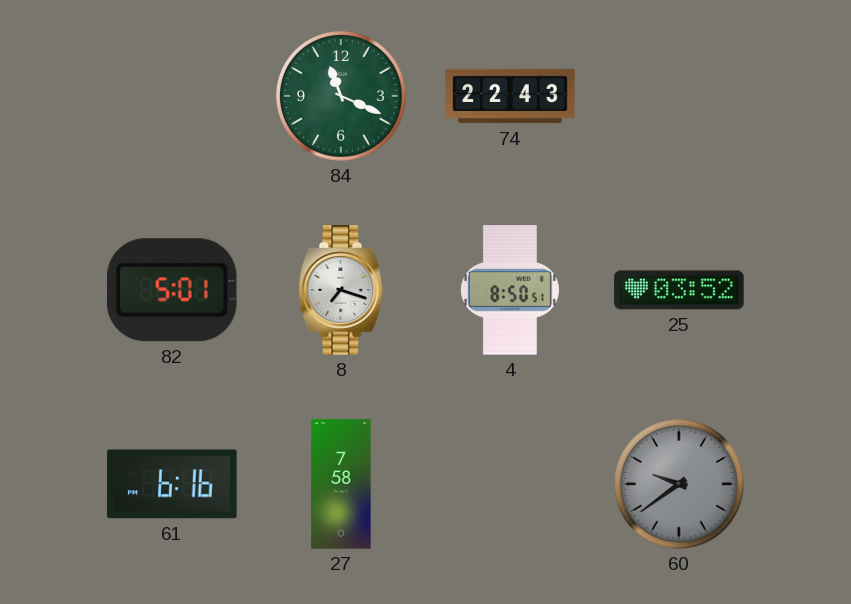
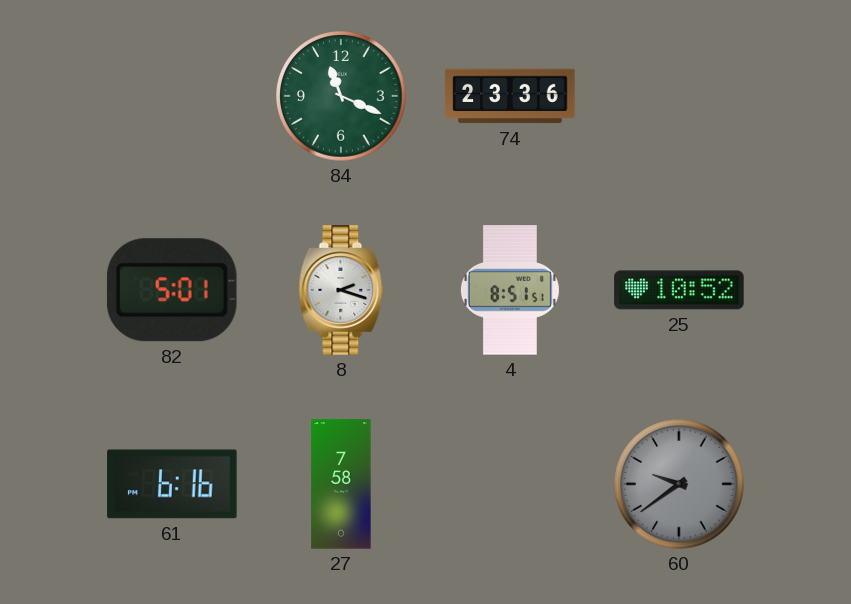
74: 22:43 -> 23:36 (510, 96)
8: 7:18 -> 2:18 (341, 290)
4: 8:50 -> 8:51 (510, 290)
25: 03:52 -> 10:52 (679, 290)
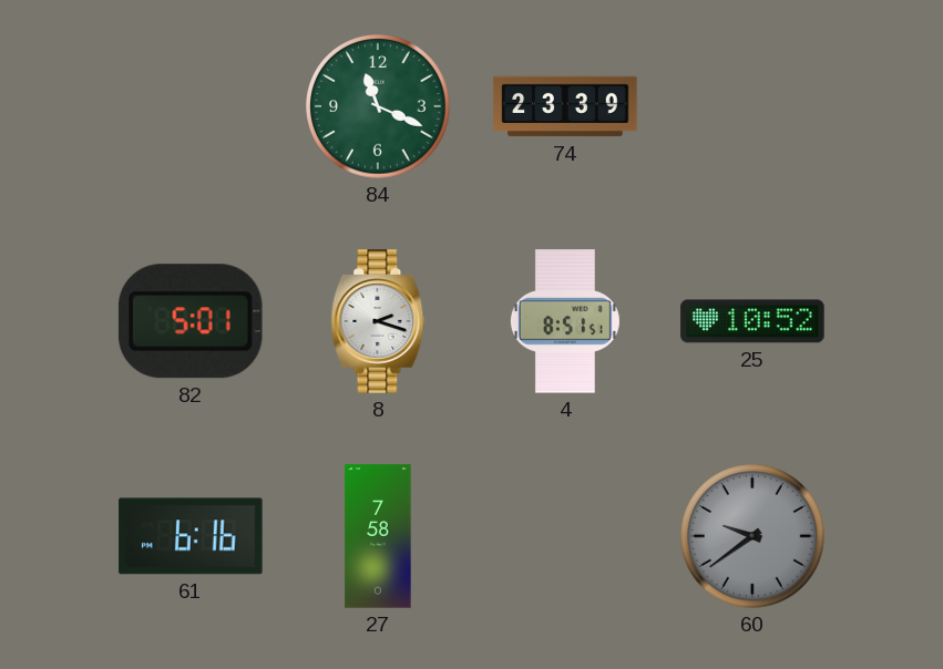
74: 23:36 -> 23:39 (565, 106)
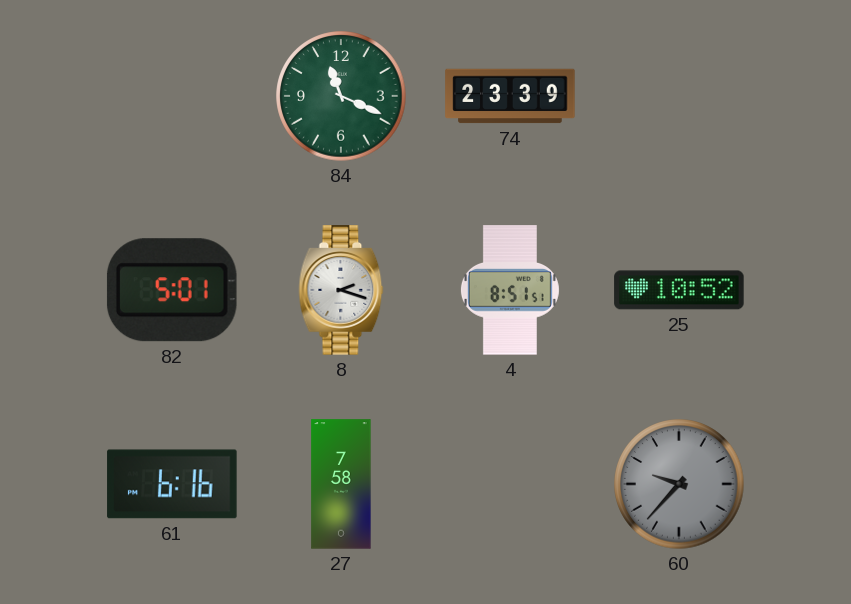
60: 9:39 -> 9:37 (679, 484)
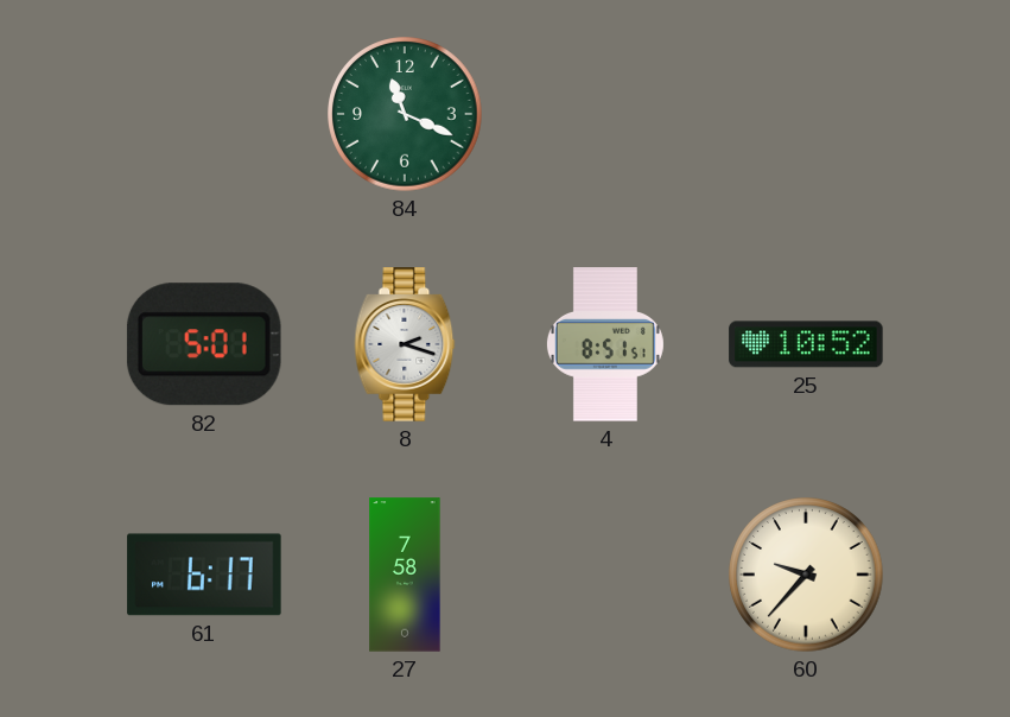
74: 23:39 -> none (510, 96)
61: 6:16 -> 6:17 (204, 575)
60 dial: grey -> cream (806, 575)
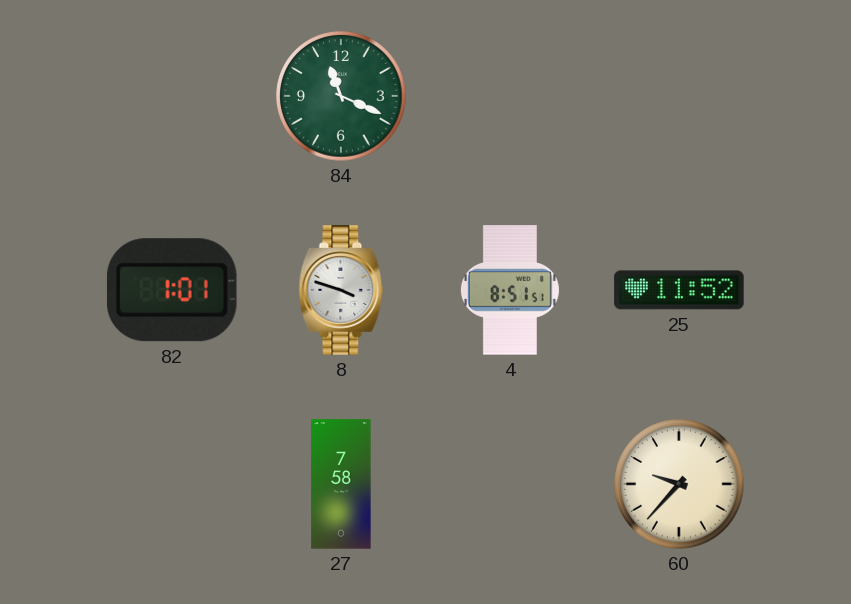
82: 5:01 -> 1:01 (172, 290)
8: 2:18 -> 3:48 (341, 290)
25: 10:52 -> 11:52 (679, 290)
61: 6:17 -> none (204, 575)
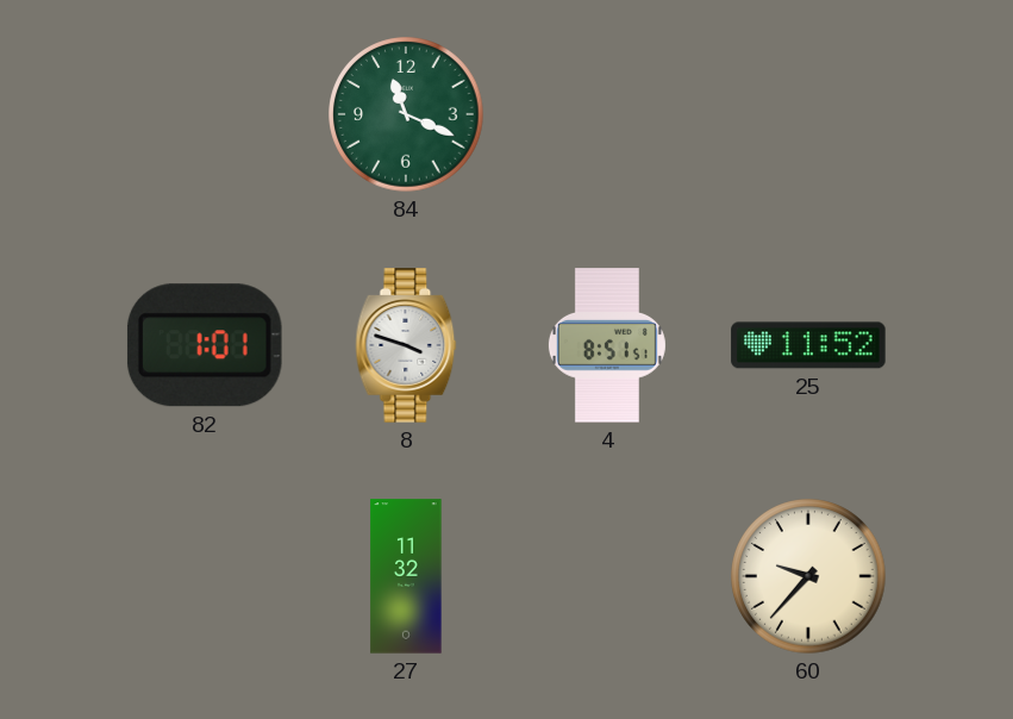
27: 7:58 -> 11:32 (406, 576)
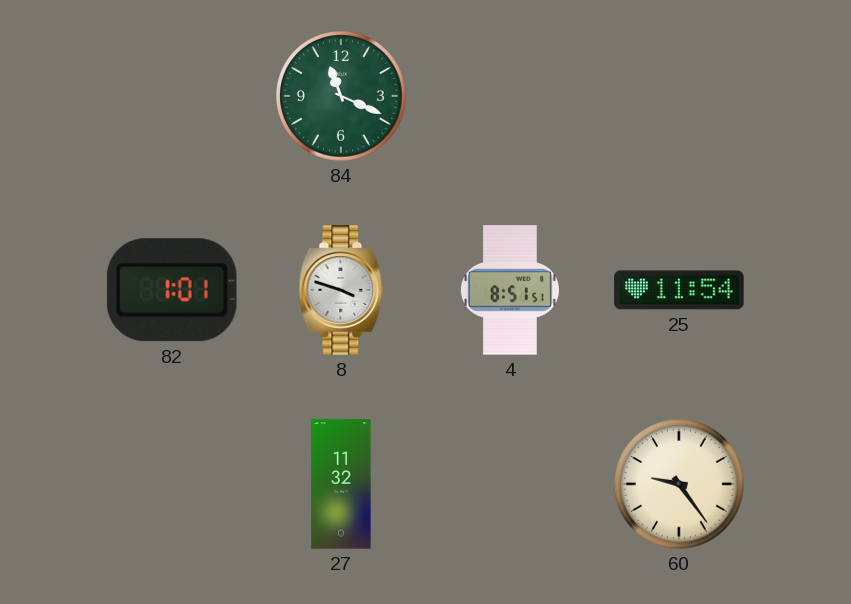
25: 11:52 -> 11:54 (679, 290)
60: 9:37 -> 9:24 (679, 484)
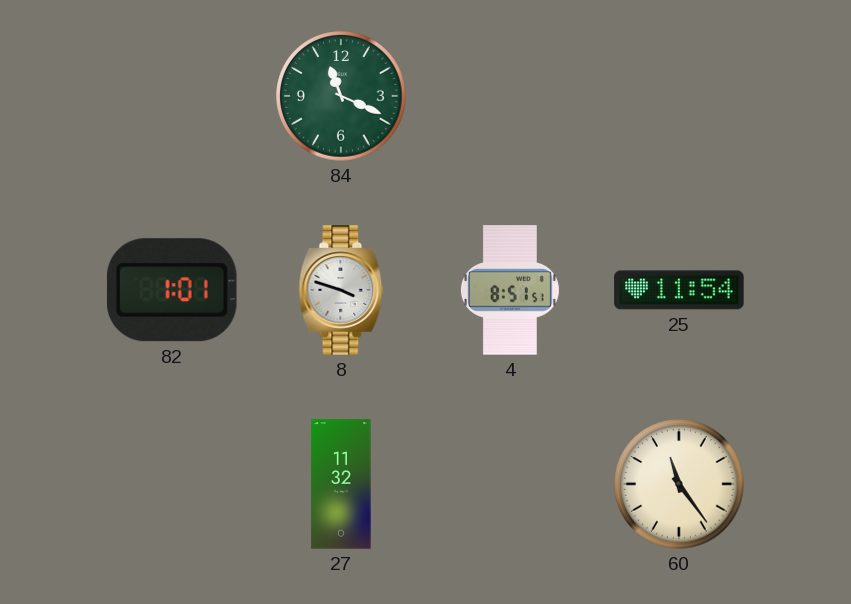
60: 9:24 -> 11:24 (679, 484)
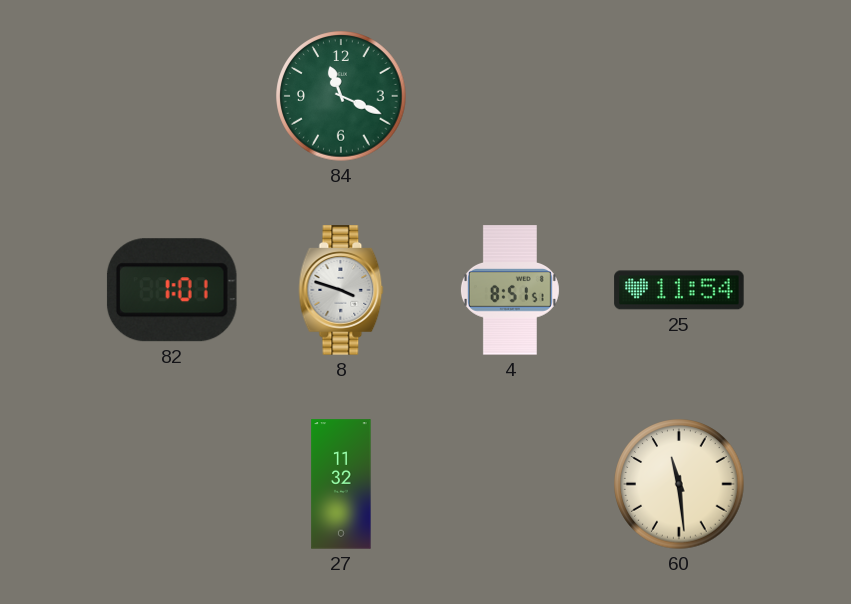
60: 11:24 -> 11:29 (679, 484)
